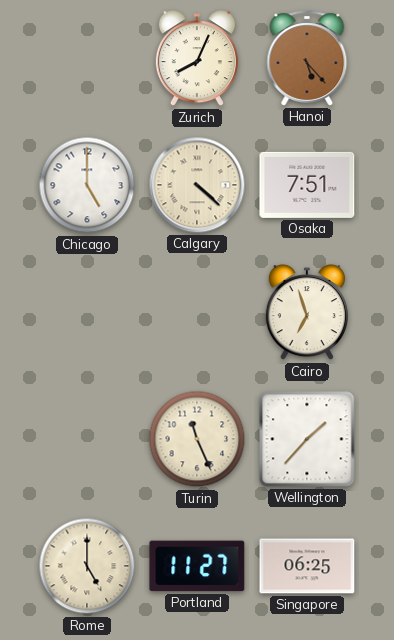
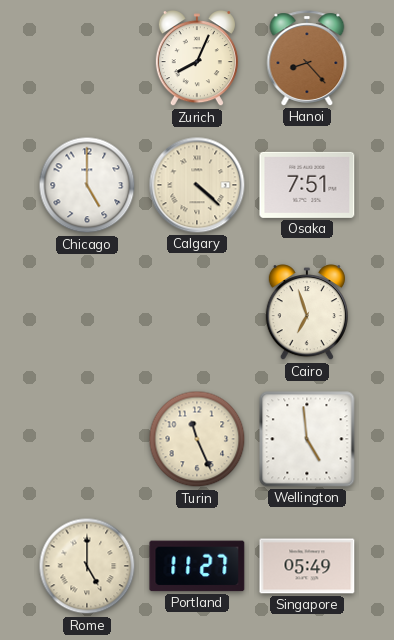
Hanoi: 5:23 -> 8:23 (307, 58)
Wellington: 1:37 -> 4:59 (307, 439)
Singapore: 06:25 -> 05:49 (307, 566)
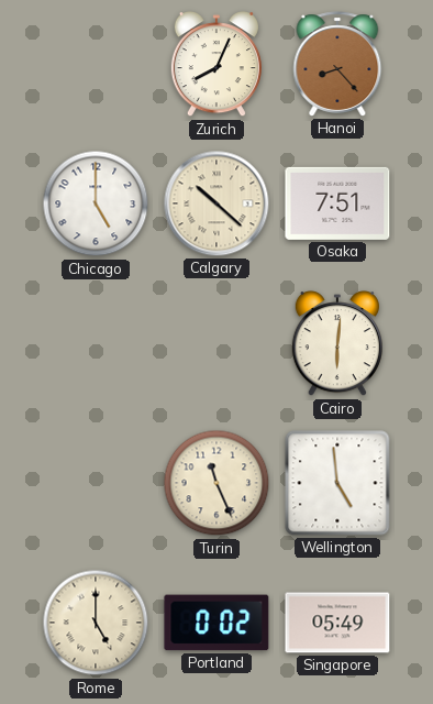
Calgary: 4:22 -> 10:22 (216, 204)
Cairo: 6:57 -> 6:01 (337, 344)
Portland: 11:27 -> 0:02 (216, 623)
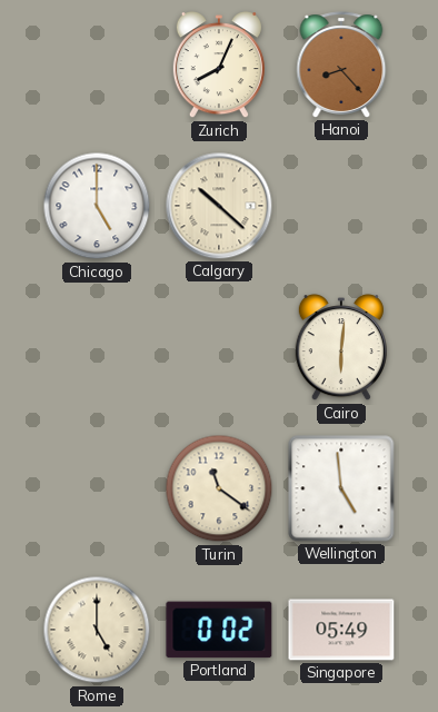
Osaka: 7:51 -> none (337, 204)
Turin: 11:26 -> 11:21 (219, 488)
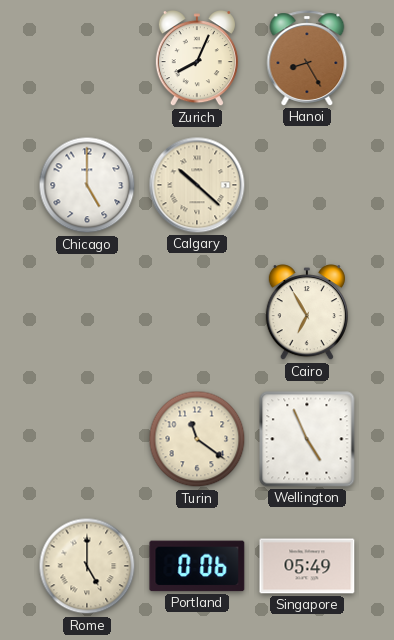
Hanoi: 8:23 -> 8:25 (307, 58)
Cairo: 6:01 -> 6:55 (307, 313)
Wellington: 4:59 -> 4:56 (307, 439)
Portland: 0:02 -> 0:06 (197, 566)
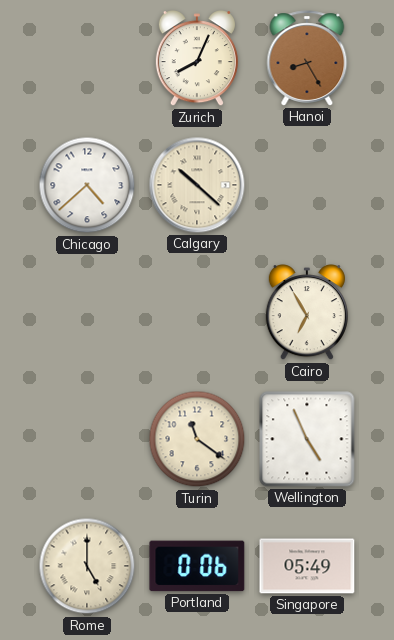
Chicago: 5:00 -> 4:38 (87, 185)
